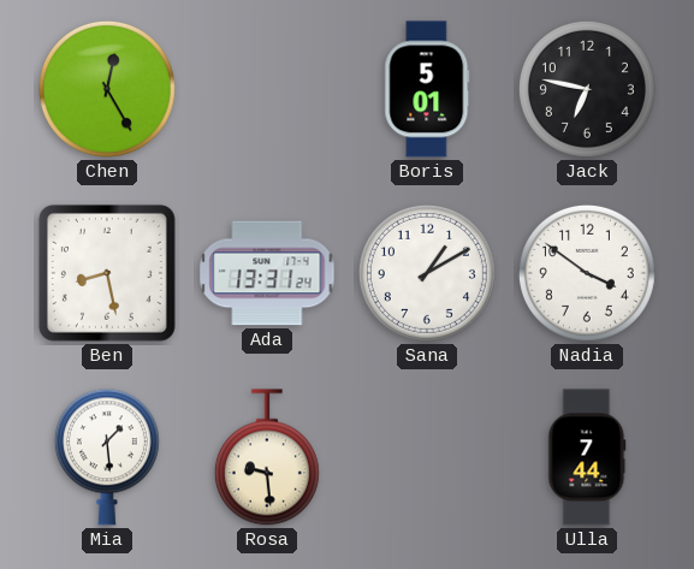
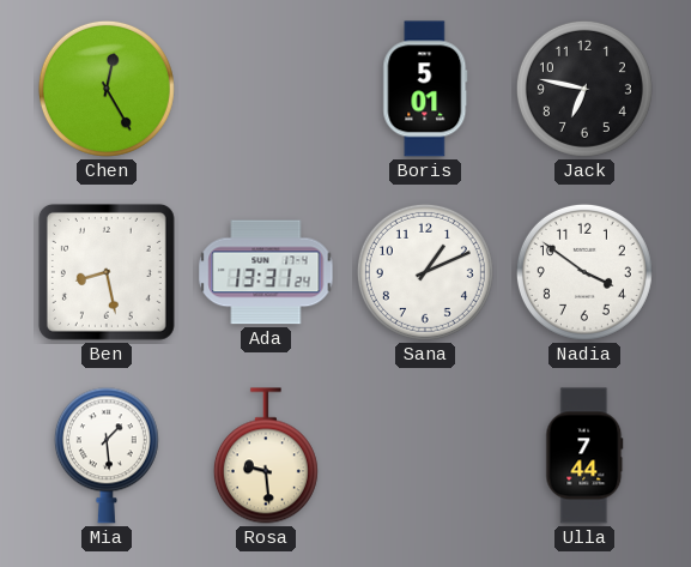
Sana: 1:10 -> 1:11 (425, 272)
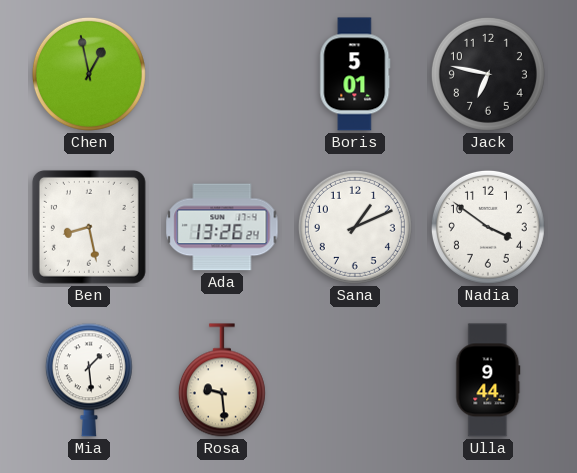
Chen: 12:25 -> 12:58 (89, 74)
Ada: 13:31 -> 13:26 (222, 227)
Ulla: 7:44 -> 9:44 (488, 380)
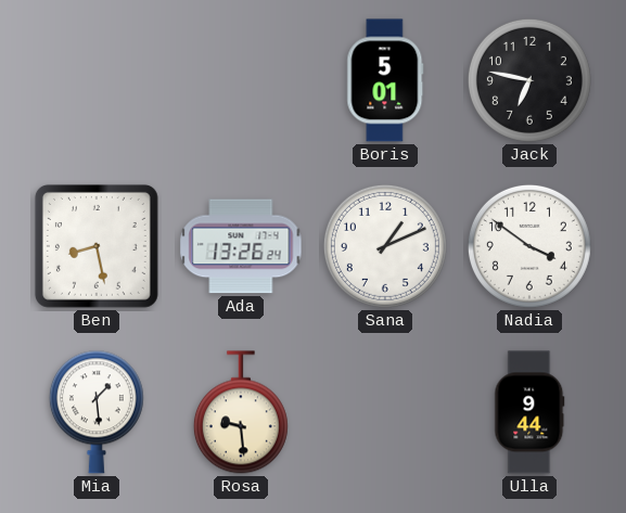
Chen: 12:58 -> none (89, 74)
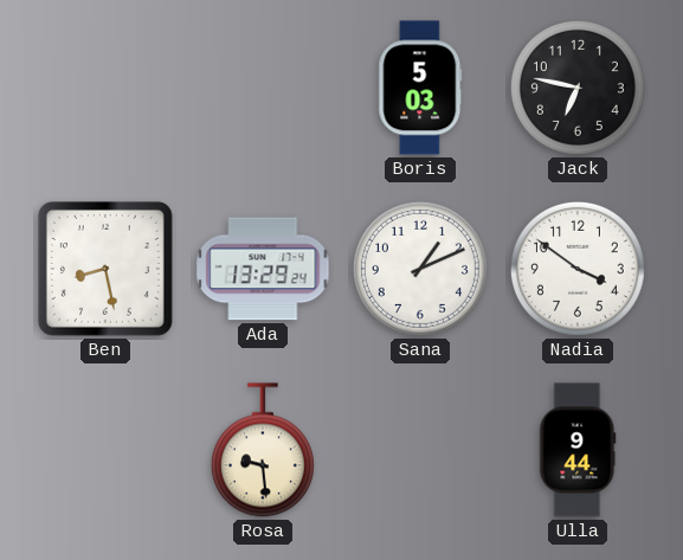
Boris: 5:01 -> 5:03 (420, 88)
Ada: 13:26 -> 13:29 (263, 269)
Mia: 1:29 -> none (97, 412)
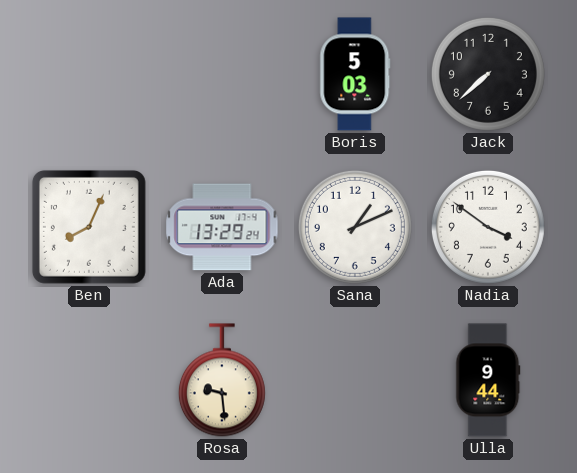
Jack: 6:47 -> 7:38 (488, 74)
Ben: 8:28 -> 8:04 (89, 227)
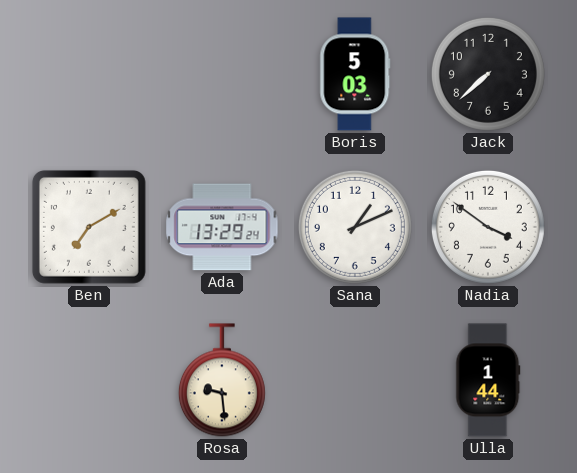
Ben: 8:04 -> 7:10 (89, 227)
Ulla: 9:44 -> 1:44 (488, 380)
